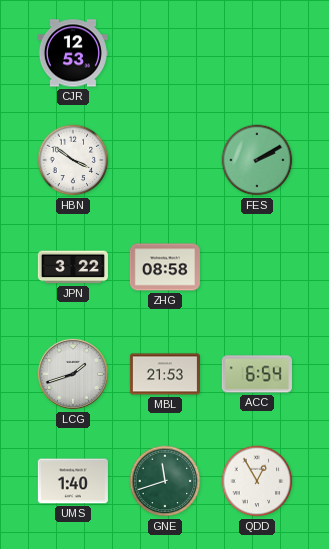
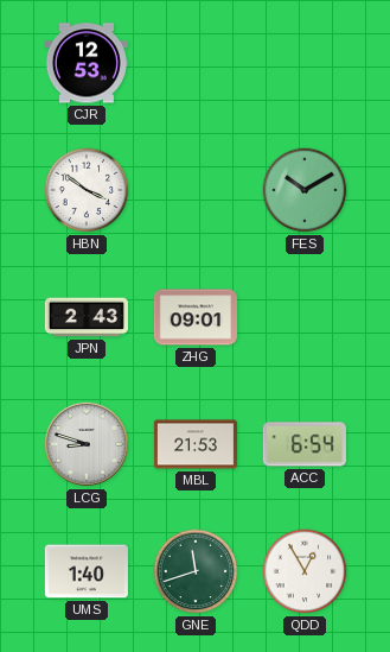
FES: 2:10 -> 10:10 (305, 190)
JPN: 3:22 -> 2:43 (87, 317)
ZHG: 08:58 -> 09:01 (196, 317)
LCG: 1:42 -> 8:48 (87, 444)
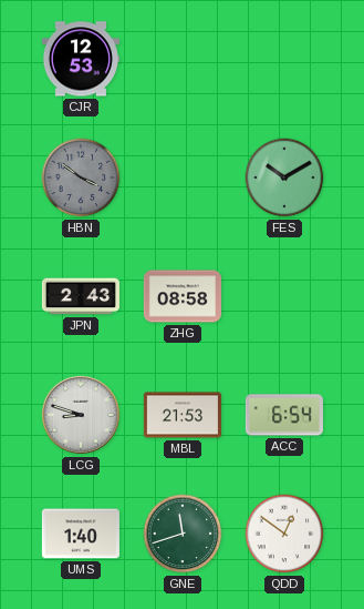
HBN dial: white -> grey (81, 177)
ZHG: 09:01 -> 08:58 (183, 296)
QDD: 12:55 -> 12:51 (284, 534)
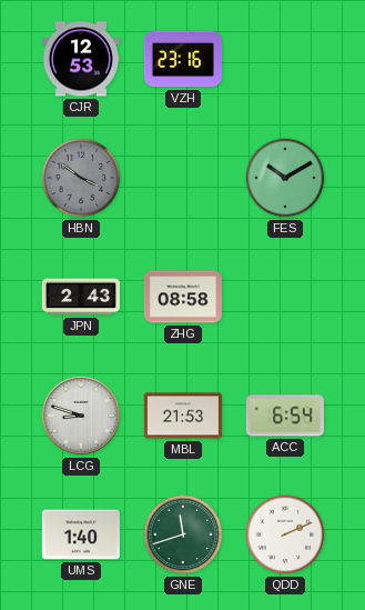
VZH: none -> 23:16 (183, 59)
QDD: 12:51 -> 2:11 (285, 534)
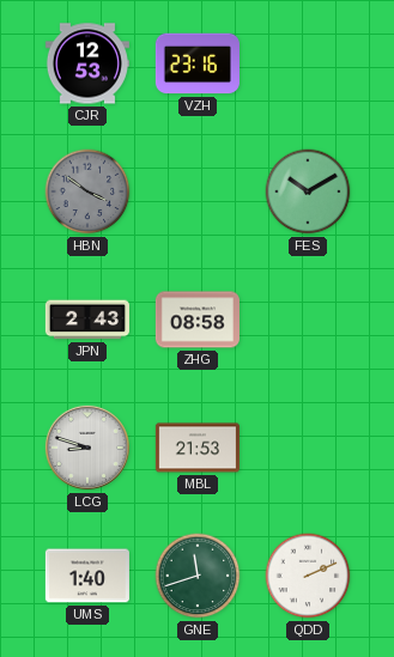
ACC: 6:54 -> none (285, 416)
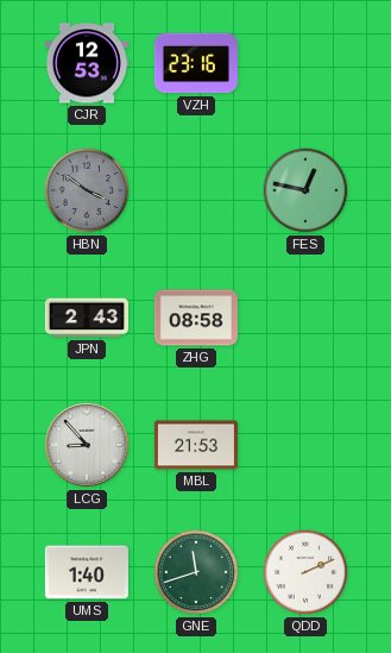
FES: 10:10 -> 12:47 (305, 190)
LCG: 8:48 -> 8:53 (87, 445)
